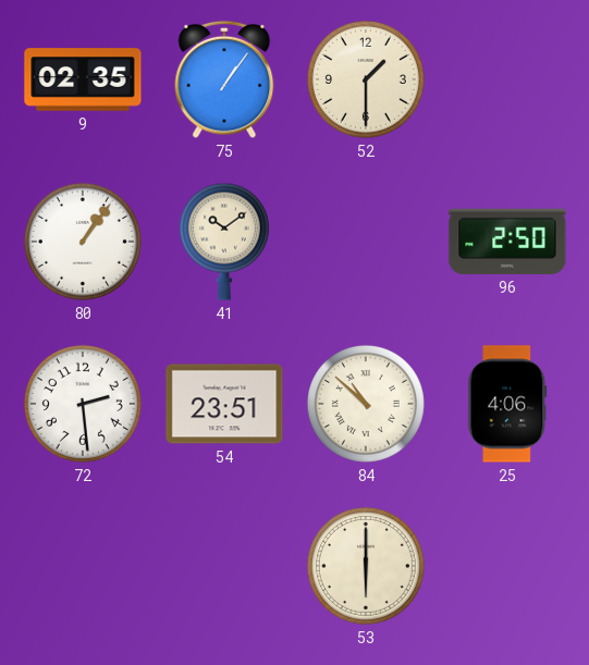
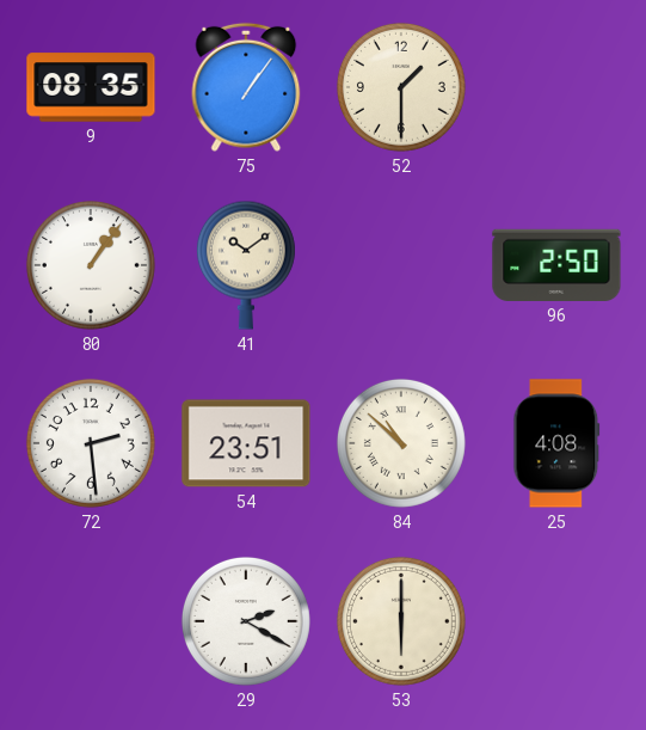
9: 02:35 -> 08:35 (91, 87)
25: 4:06 -> 4:08 (556, 443)
29: none -> 2:20 (246, 621)
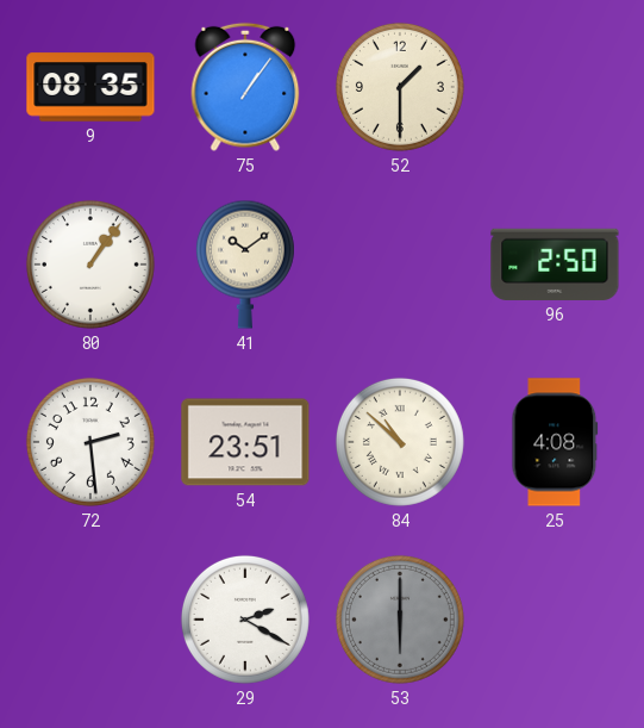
53 dial: cream -> grey (400, 620)
